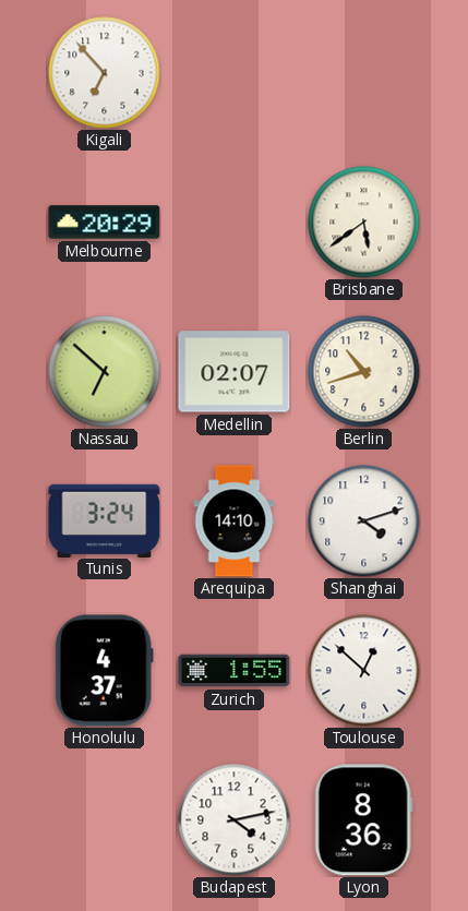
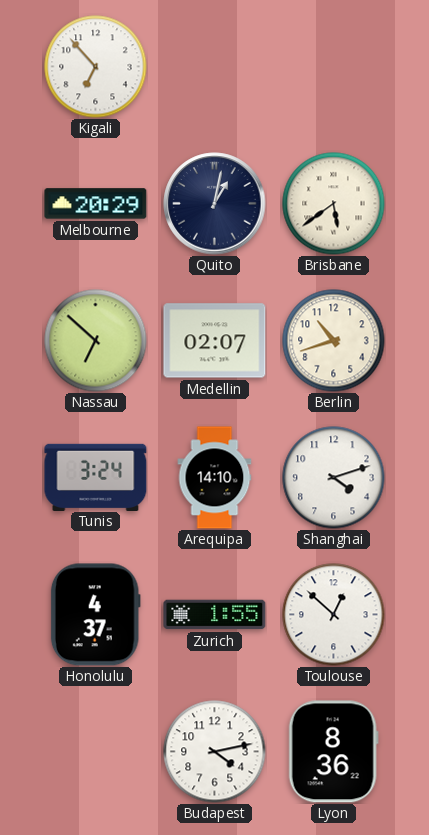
Quito: none -> 1:02 (215, 204)
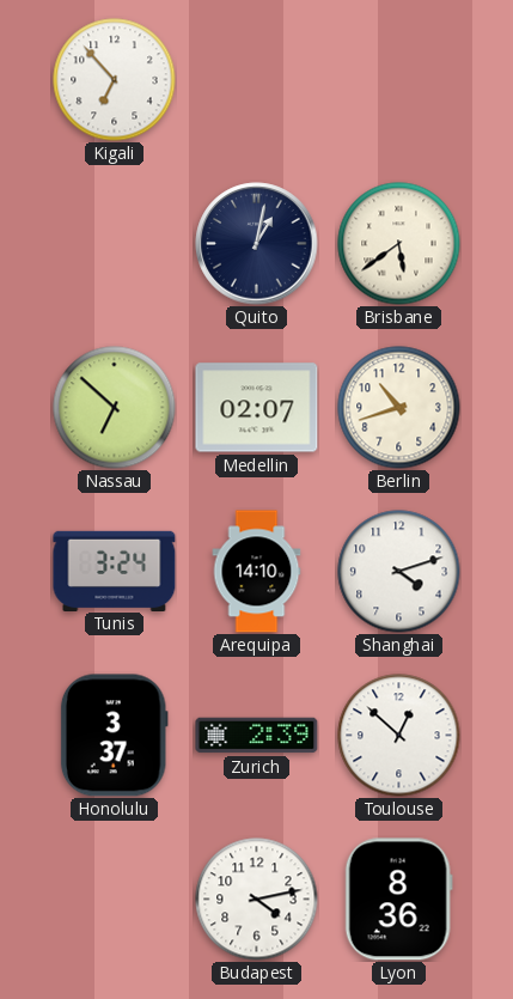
Melbourne: 20:29 -> none (96, 204)
Honolulu: 4:37 -> 3:37 (114, 736)
Zurich: 1:55 -> 2:39 (257, 736)
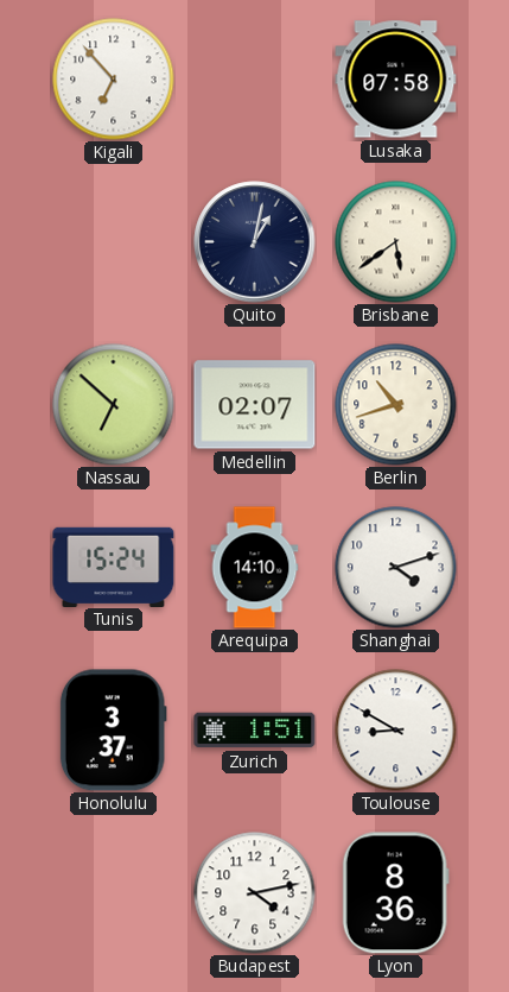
Lusaka: none -> 07:58 (396, 80)
Tunis: 3:24 -> 15:24 (114, 567)
Zurich: 2:39 -> 1:51 (255, 731)
Toulouse: 12:52 -> 8:50 (396, 731)
